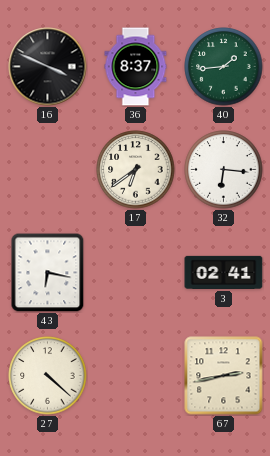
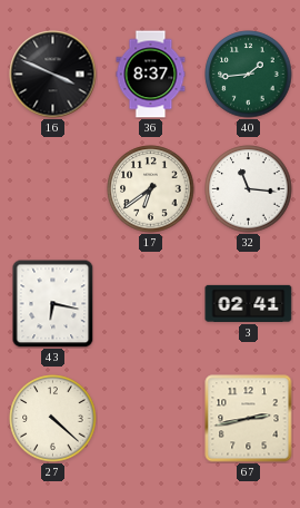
32: 6:16 -> 11:16 (249, 189)
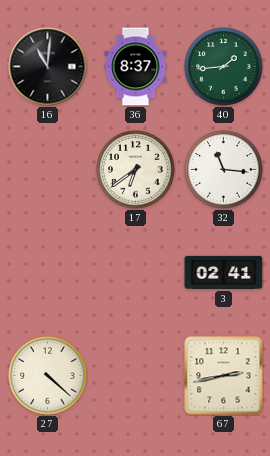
16: 3:49 -> 11:01 (48, 67)
43: 6:17 -> none (53, 304)
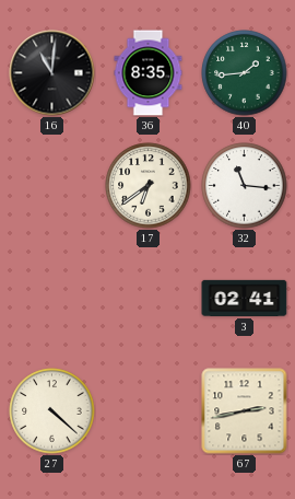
36: 8:37 -> 8:35 (149, 73)
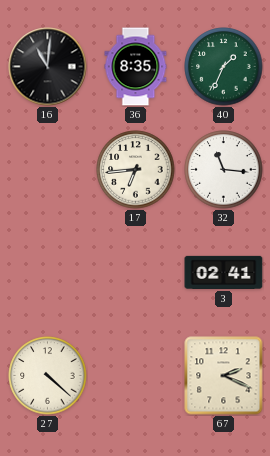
40: 1:44 -> 1:34 (224, 67)
17: 6:39 -> 6:44 (136, 170)
67: 2:43 -> 2:19 (224, 376)
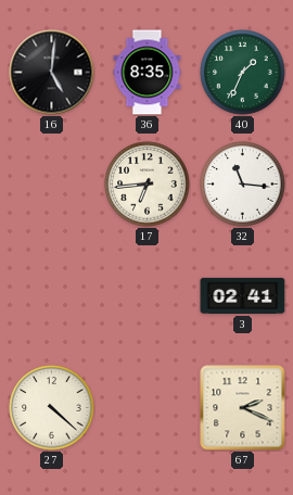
16: 11:01 -> 5:01 (52, 73)
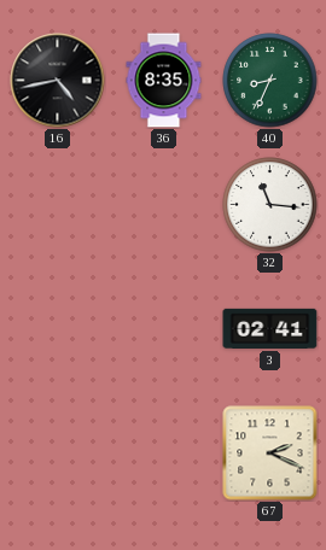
16: 5:01 -> 4:43 (58, 81)
40: 1:34 -> 8:34 (270, 81)
17: 6:44 -> none (148, 185)
27: 4:22 -> none (52, 408)
